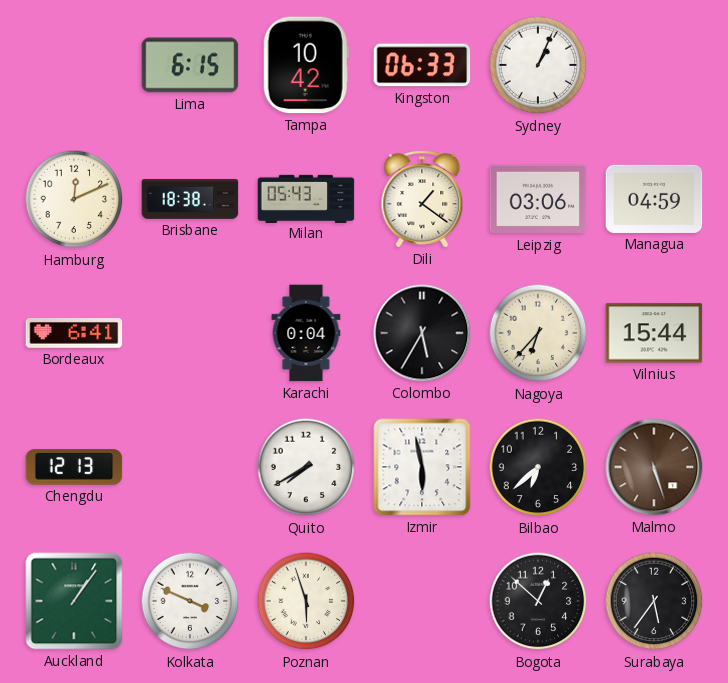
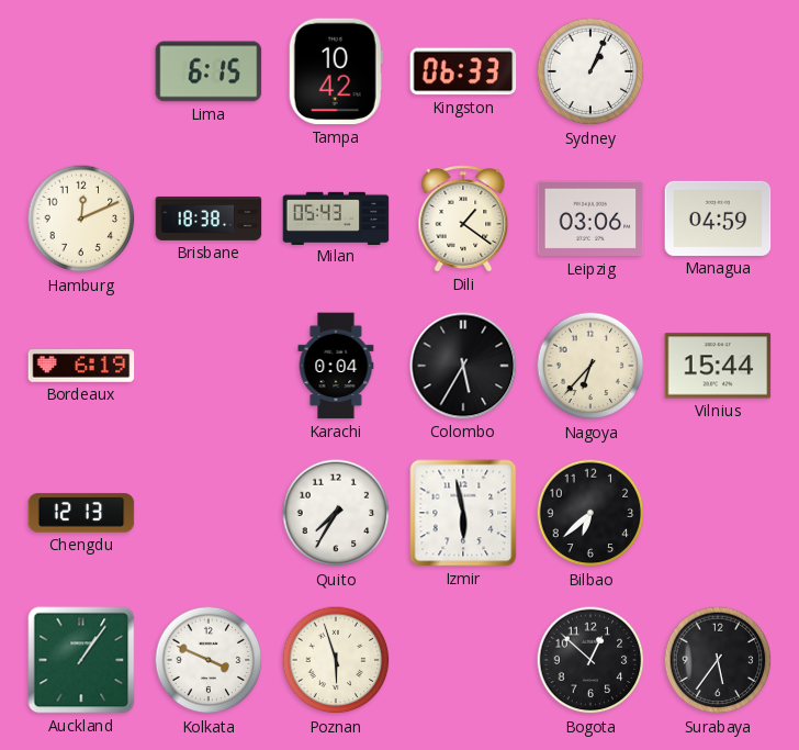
Bordeaux: 6:41 -> 6:19 (81, 367)
Quito: 7:40 -> 7:35 (336, 513)
Malmo: 5:27 -> none (654, 467)
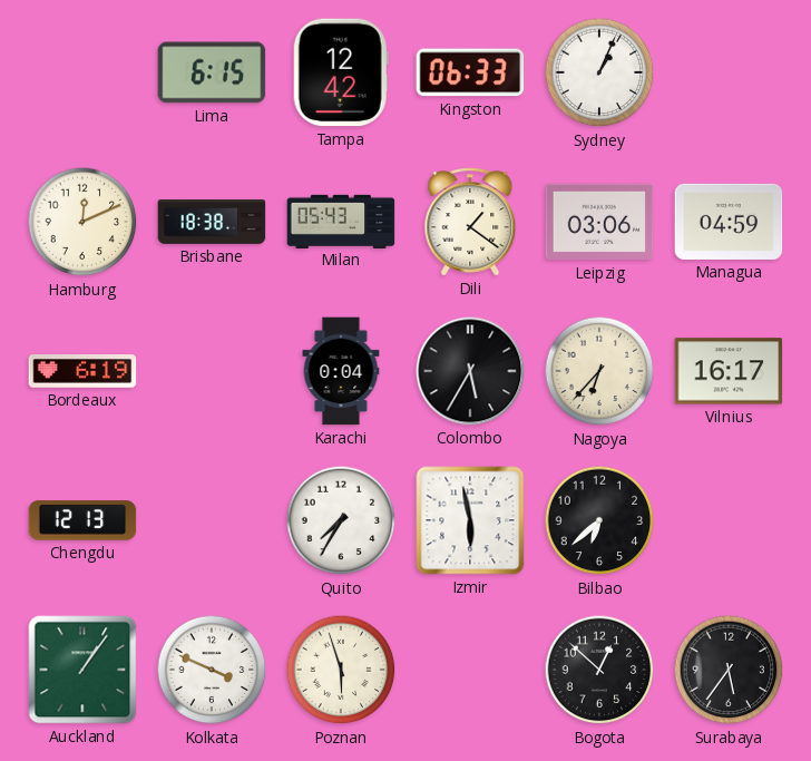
Tampa: 10:42 -> 12:42 (341, 72)
Vilnius: 15:44 -> 16:17 (729, 371)
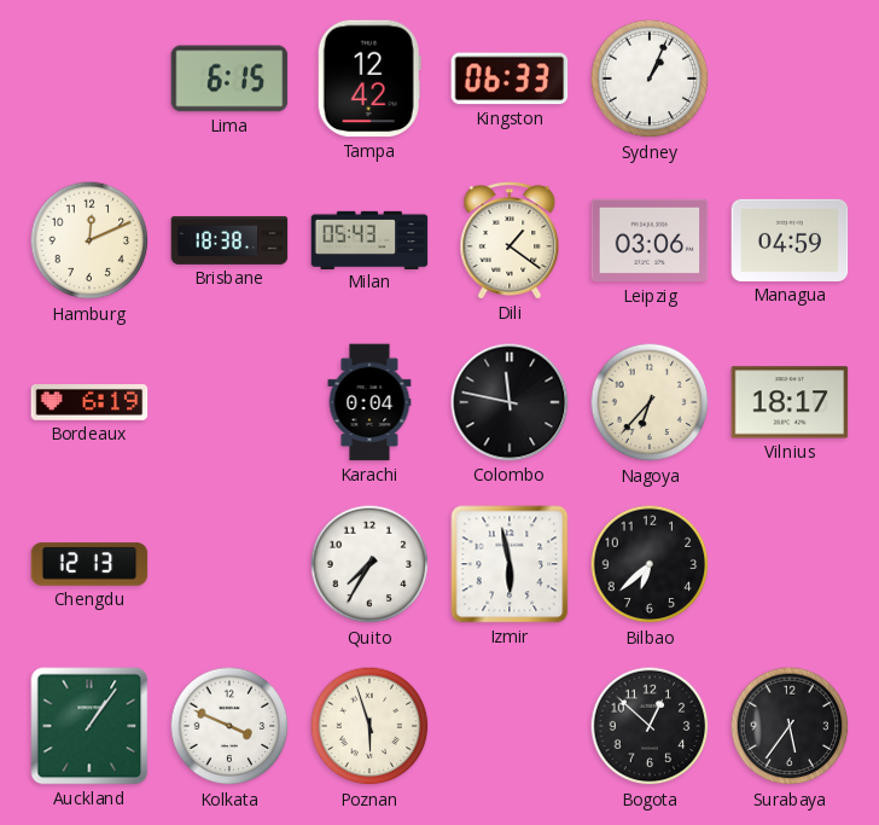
Colombo: 5:35 -> 11:47 (510, 402)
Vilnius: 16:17 -> 18:17 (790, 402)
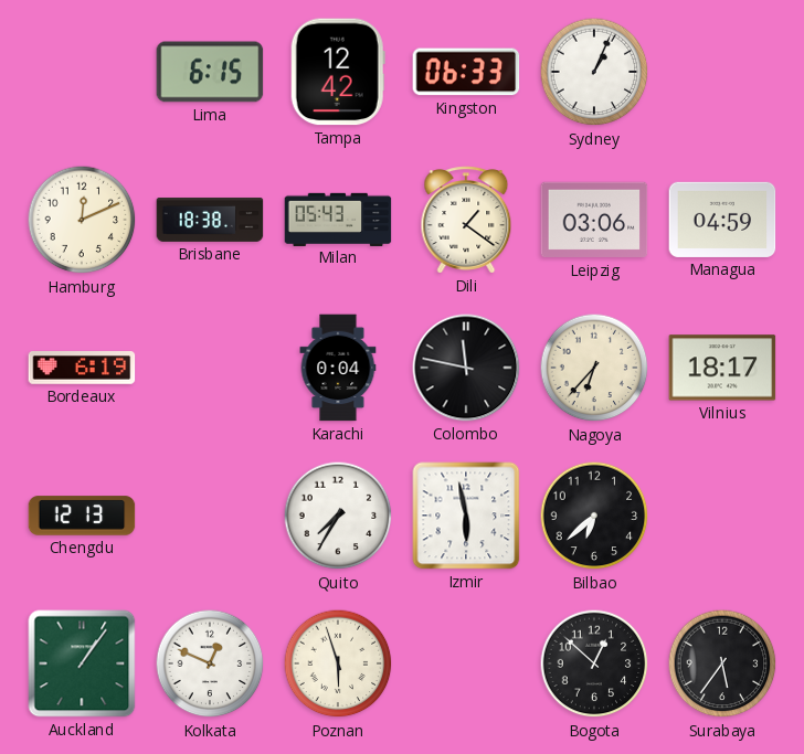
Kolkata: 3:49 -> 12:49 (210, 663)
